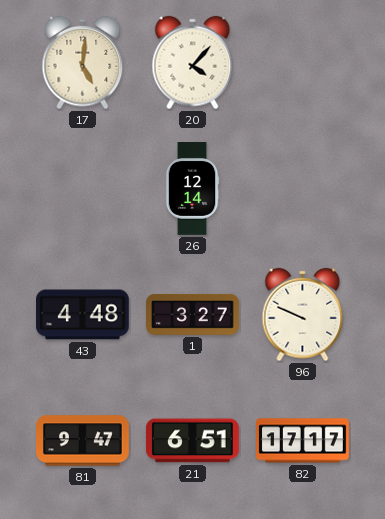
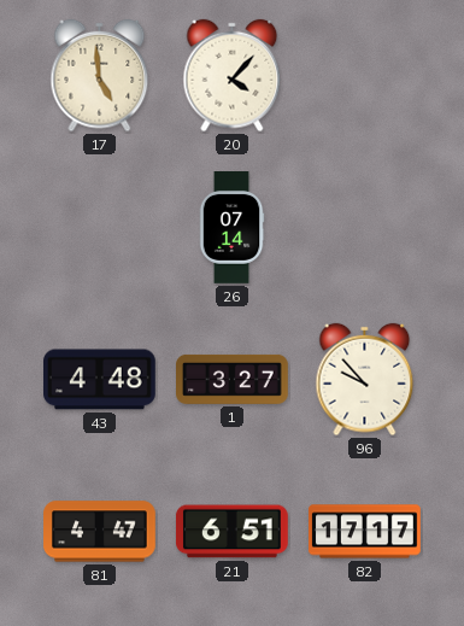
17: 5:01 -> 4:59 (100, 76)
26: 12:14 -> 07:14 (231, 228)
96: 9:49 -> 9:53 (365, 380)
81: 9:47 -> 4:47 (100, 532)
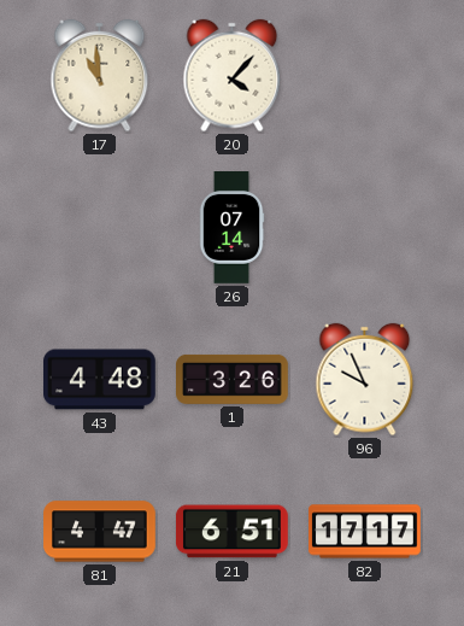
17: 4:59 -> 10:59 (100, 76)
1: 3:27 -> 3:26 (233, 379)
96: 9:53 -> 9:56 (365, 380)
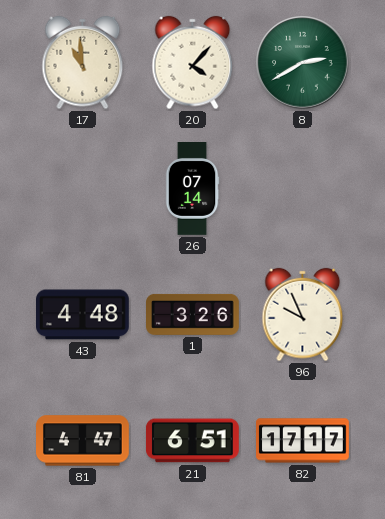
8: none -> 2:40 (303, 63)
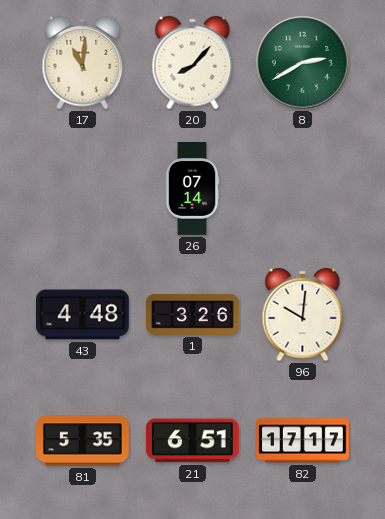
17: 10:59 -> 11:01 (83, 63)
20: 4:07 -> 8:07 (193, 63)
96: 9:56 -> 10:01 (303, 315)
81: 4:47 -> 5:35 (83, 441)
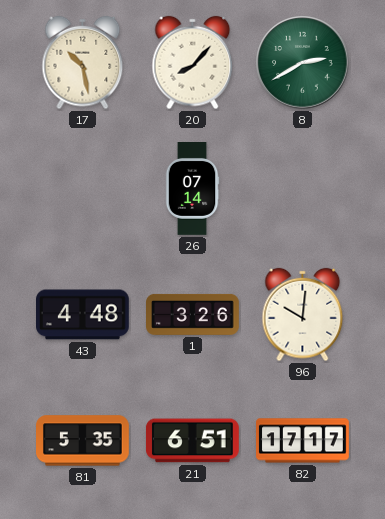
17: 11:01 -> 10:28 (83, 63)
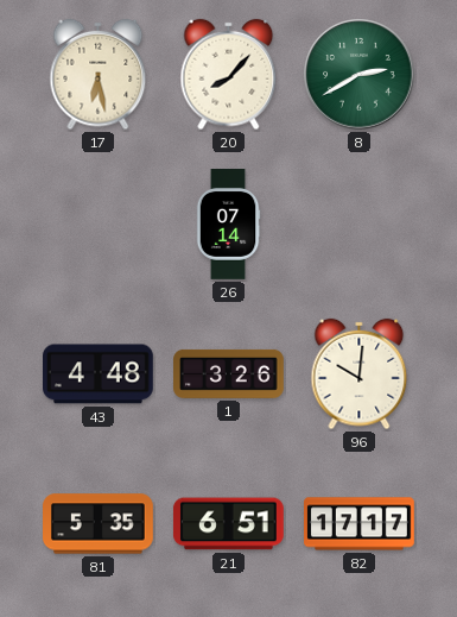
17: 10:28 -> 6:28 (99, 75)
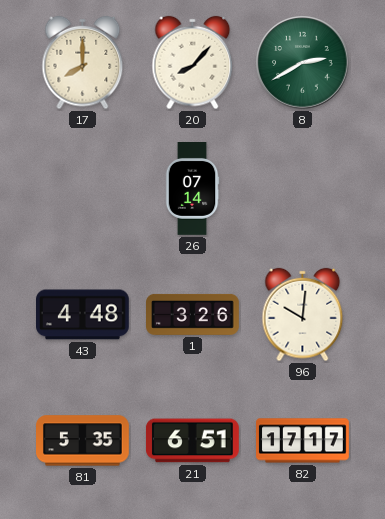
17: 6:28 -> 8:00 (83, 63)
